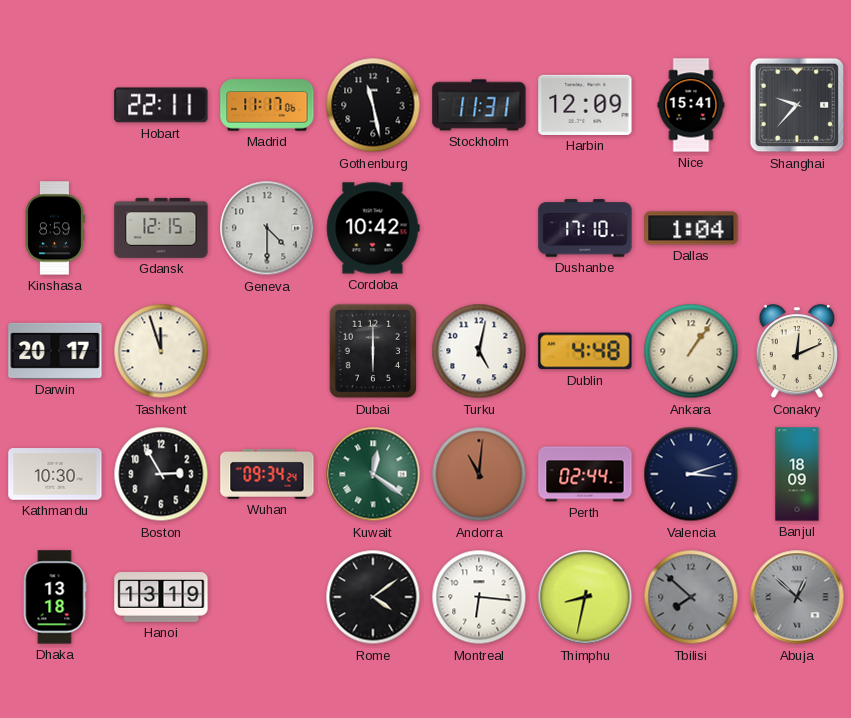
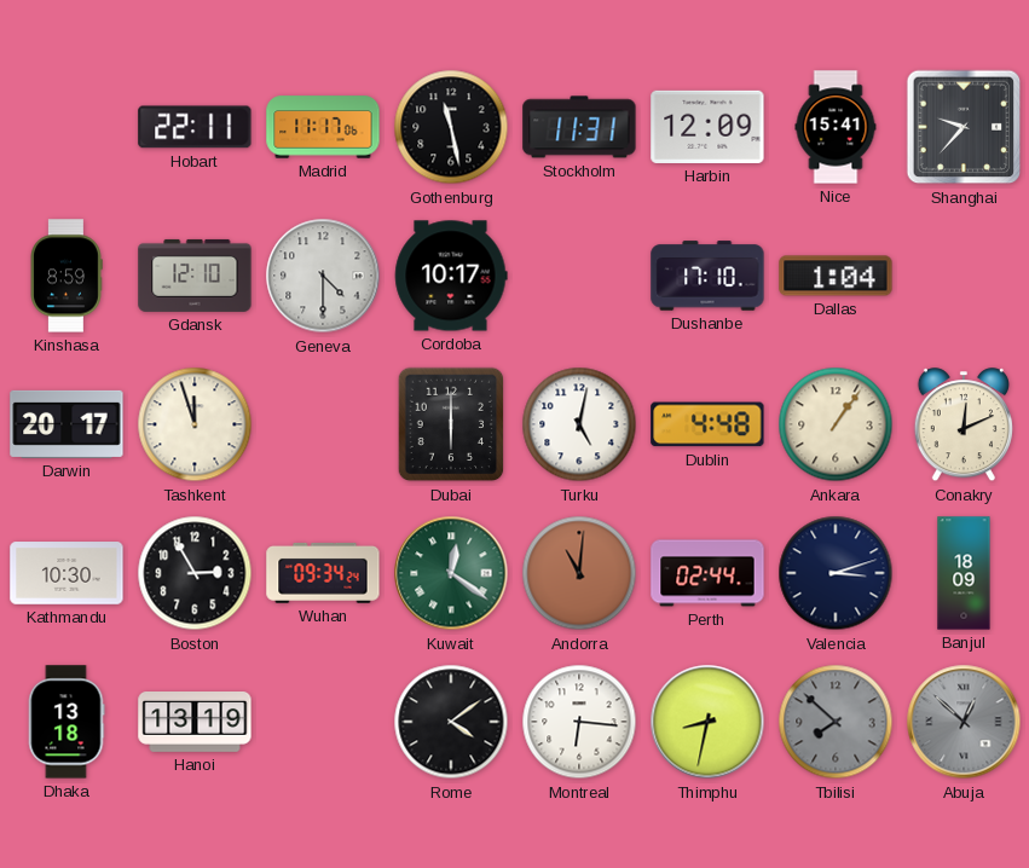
Gdansk: 12:15 -> 12:10 (195, 276)
Cordoba: 10:42 -> 10:17 (451, 276)
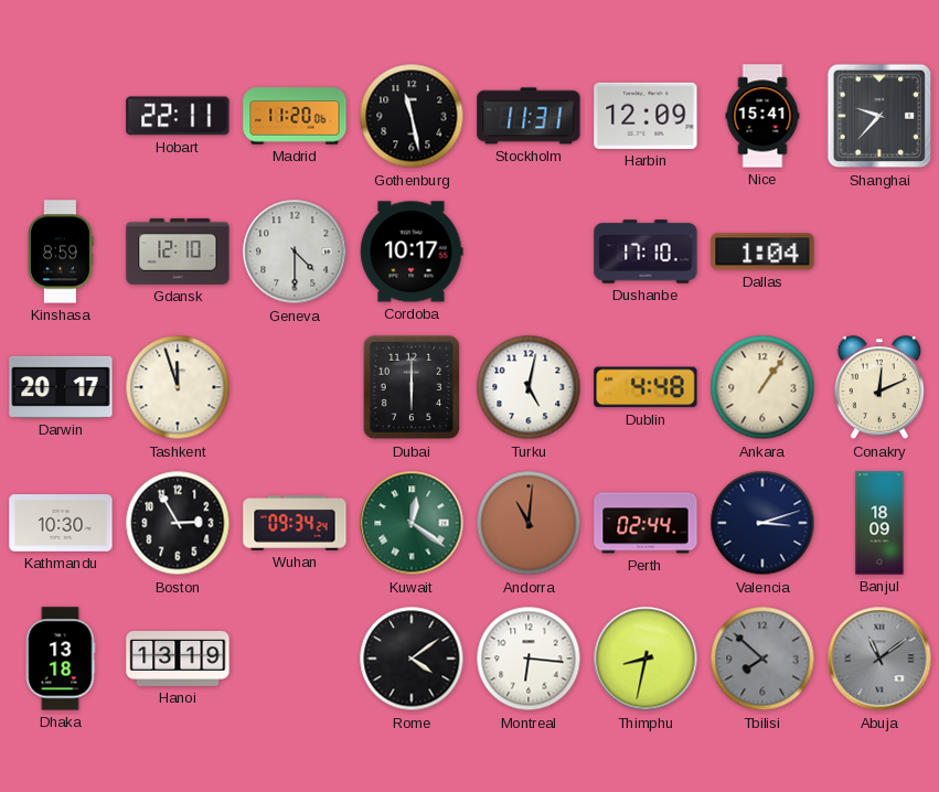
Madrid: 11:17 -> 11:20 (295, 116)
Abuja: 12:52 -> 11:09 (879, 659)
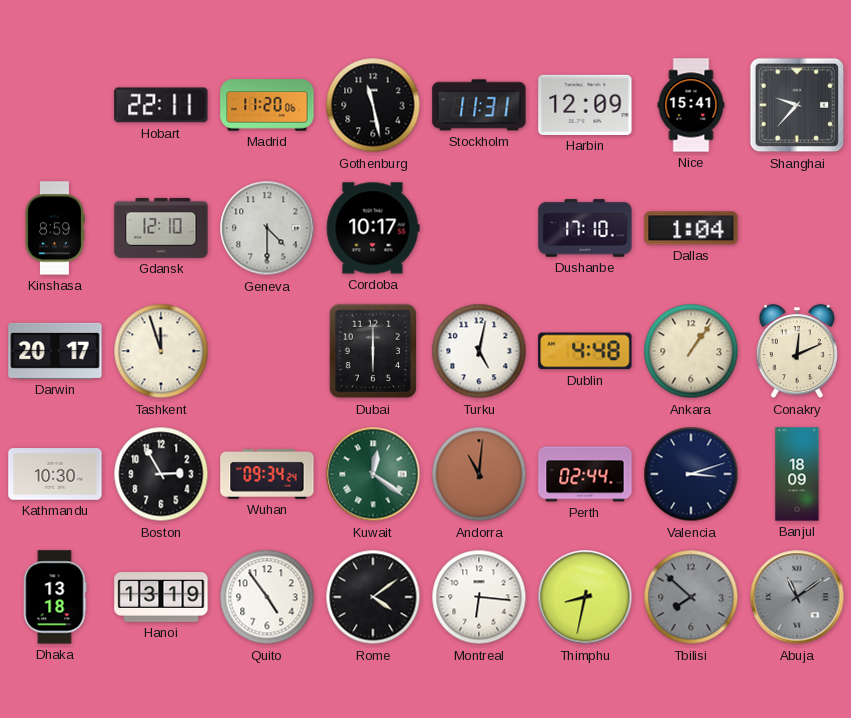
Quito: none -> 4:54 (267, 597)
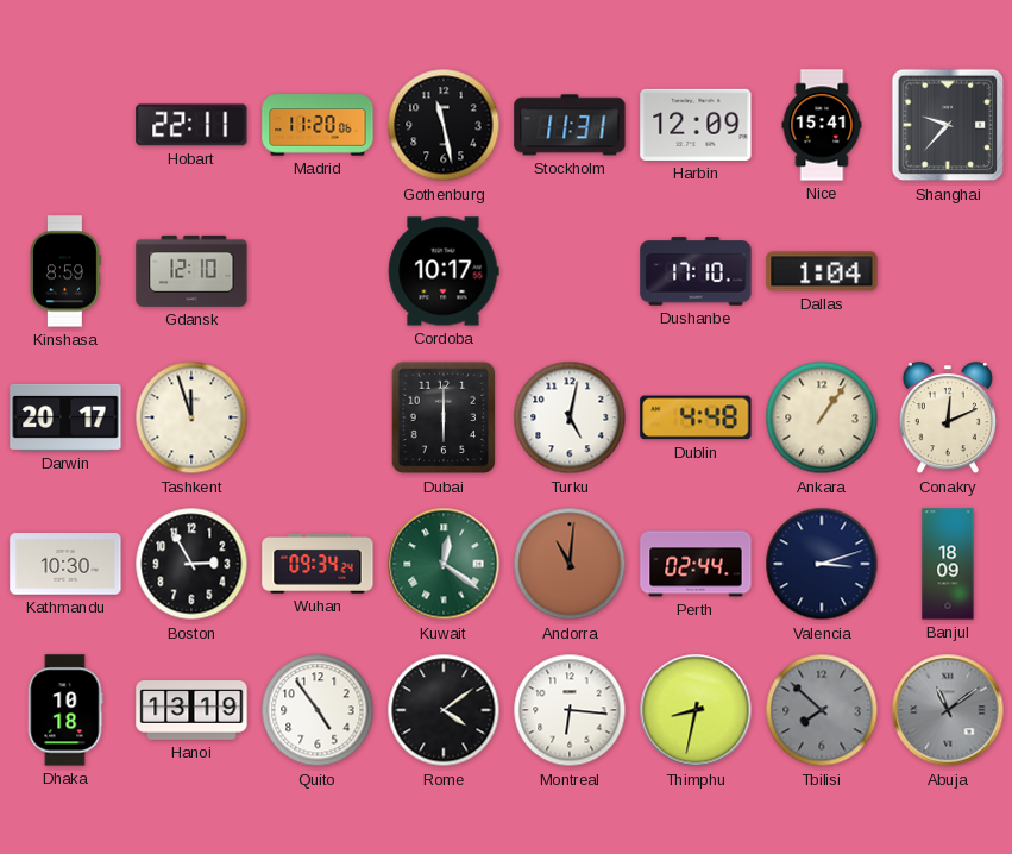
Geneva: 4:30 -> none (267, 228)
Dhaka: 13:18 -> 10:18 (65, 710)
